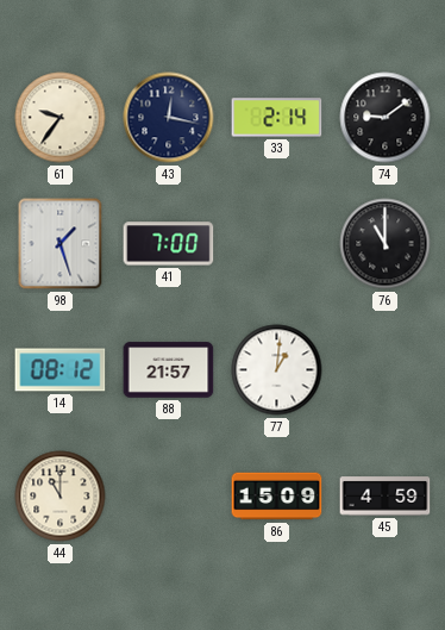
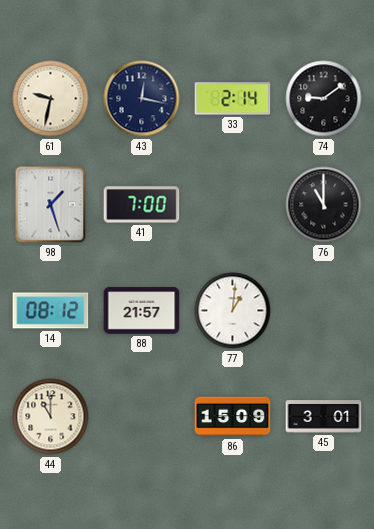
61: 9:36 -> 9:32 (51, 99)
45: 4:59 -> 3:01 (324, 417)
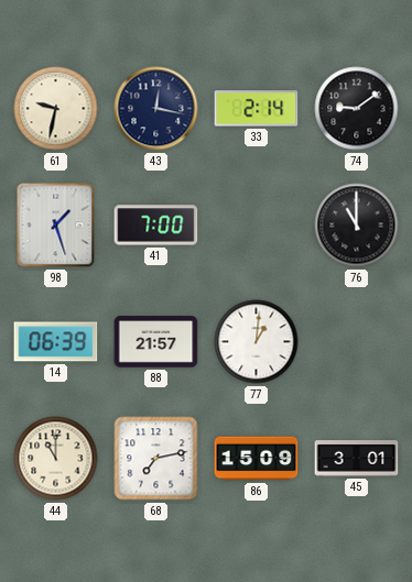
14: 08:12 -> 06:39 (56, 342)
68: none -> 7:13 (156, 459)
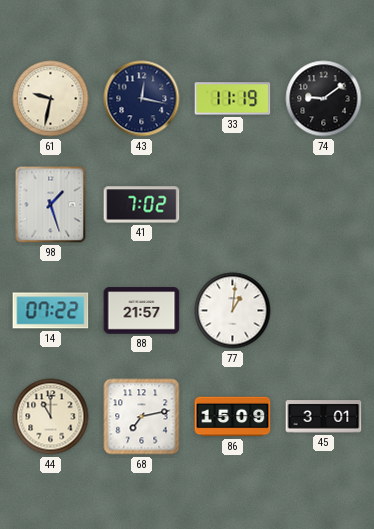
33: 2:14 -> 11:19 (233, 99)
41: 7:00 -> 7:02 (142, 205)
76: 11:00 -> none (357, 226)
14: 06:39 -> 07:22 (51, 311)
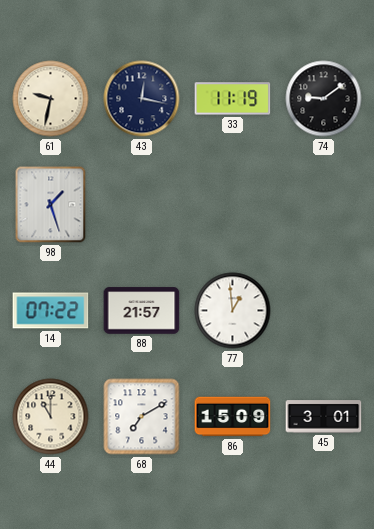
41: 7:02 -> none (142, 205)
77: 1:01 -> 12:59 (233, 311)
68: 7:13 -> 7:10 (142, 417)
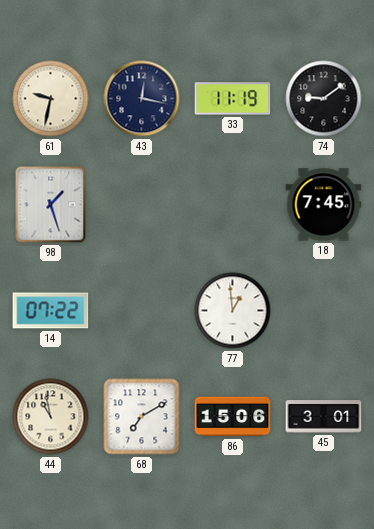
18: none -> 7:45 (324, 205)
88: 21:57 -> none (142, 311)
44: 11:00 -> 10:58 (51, 417)
86: 15:09 -> 15:06 (233, 417)
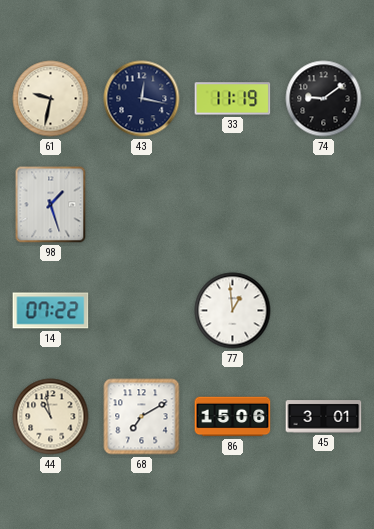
18: 7:45 -> none (324, 205)
